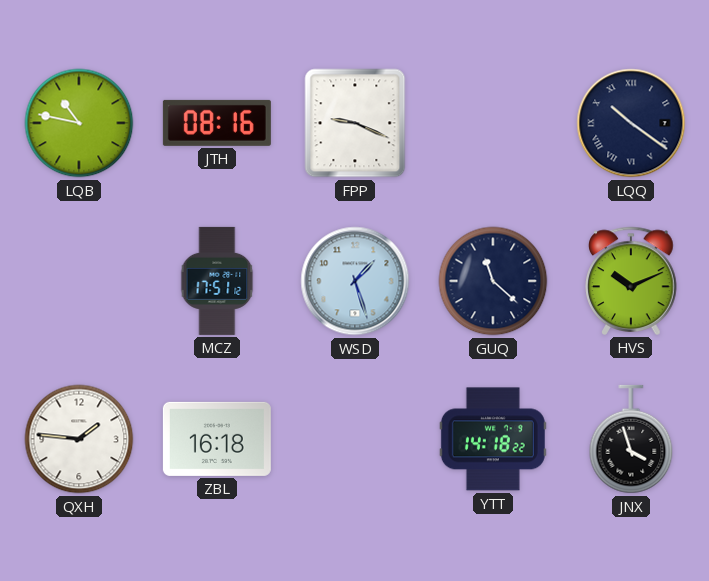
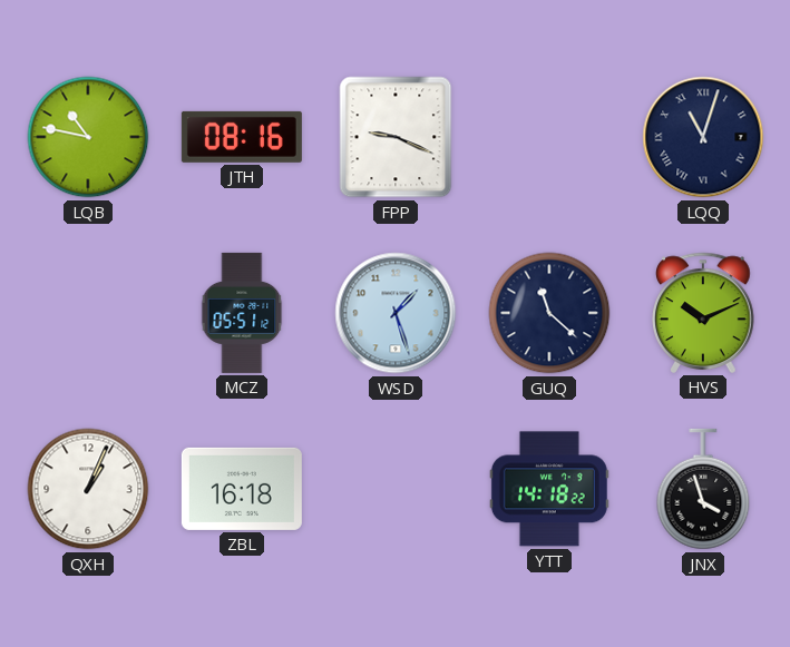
LQQ: 10:21 -> 11:03 (703, 137)
MCZ: 17:51 -> 05:51 (242, 313)
QXH: 1:46 -> 1:04 (88, 489)
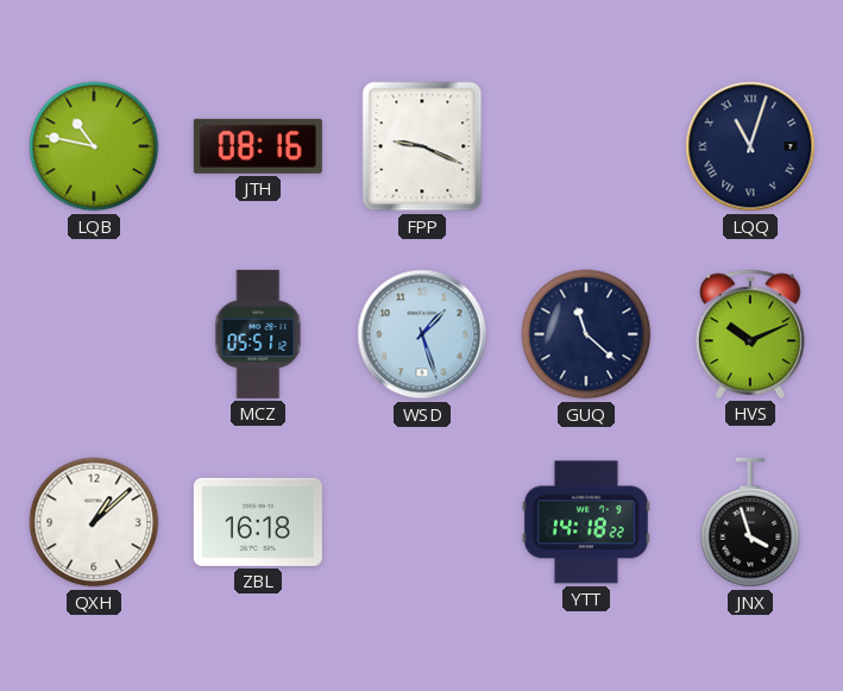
QXH: 1:04 -> 1:08 (94, 522)
